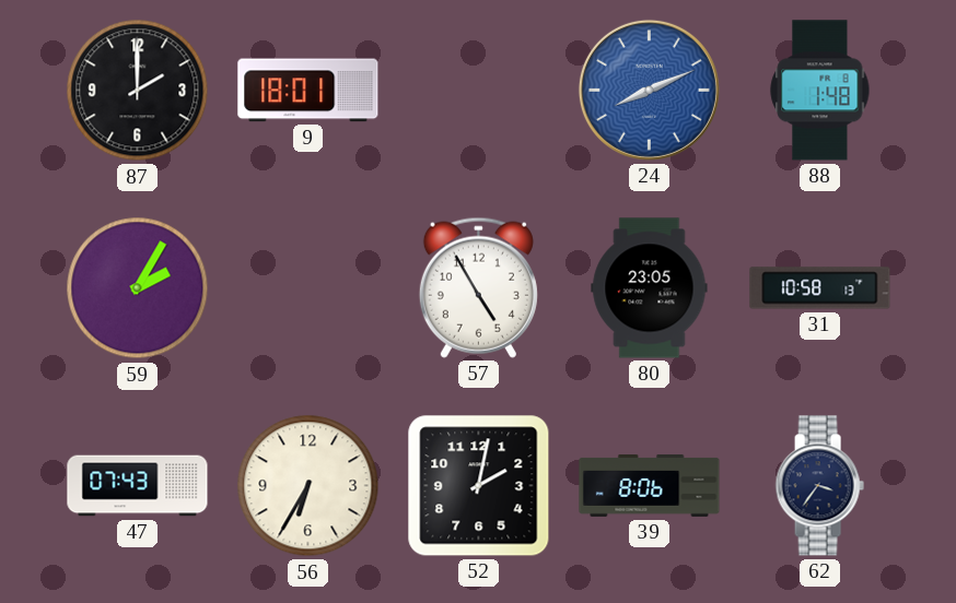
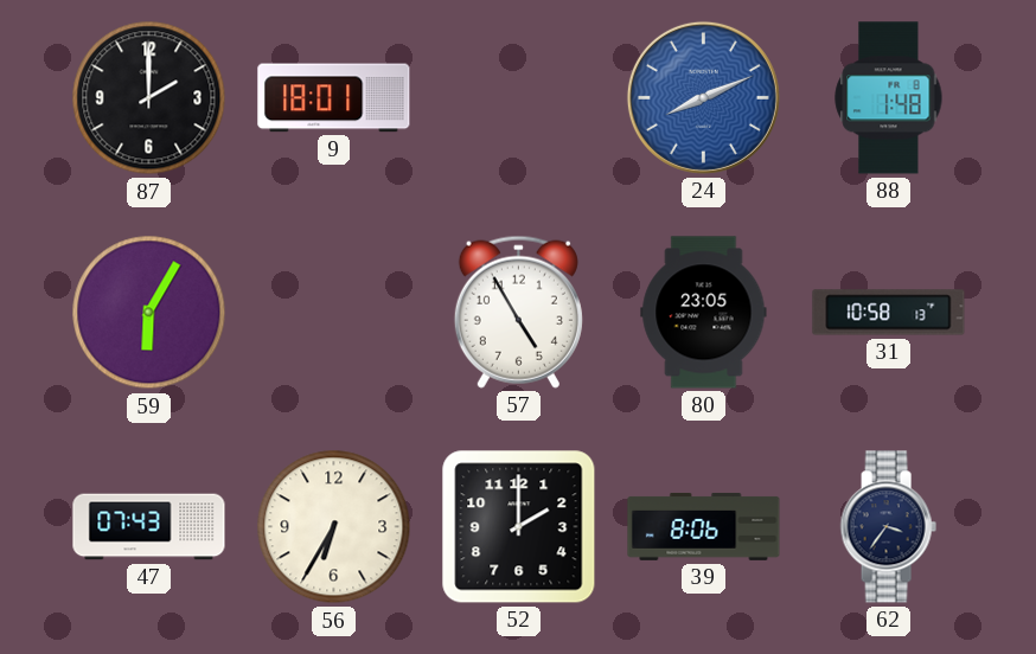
59: 2:05 -> 6:05 (149, 313)
52: 2:02 -> 2:00 (519, 527)
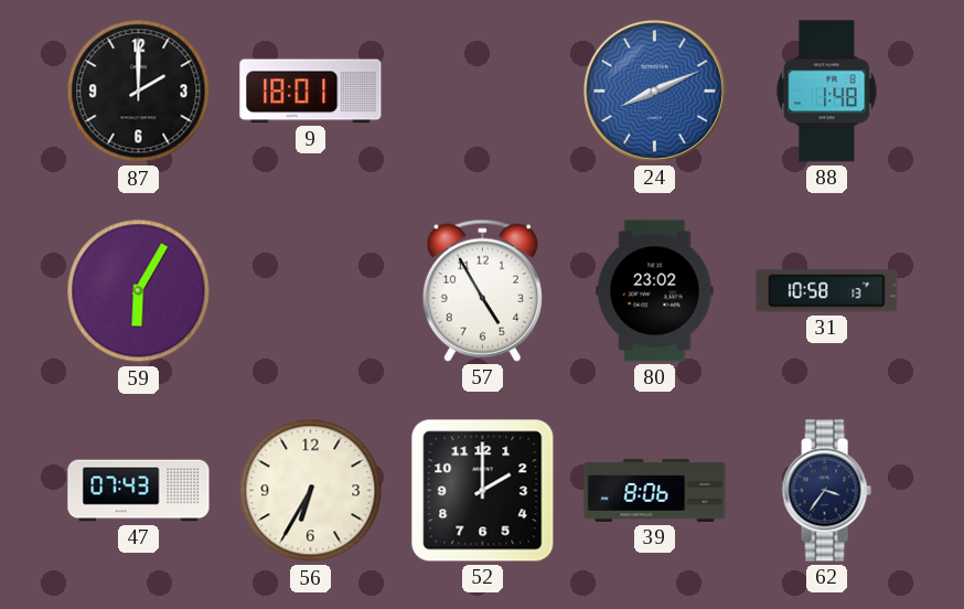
80: 23:05 -> 23:02 (655, 291)
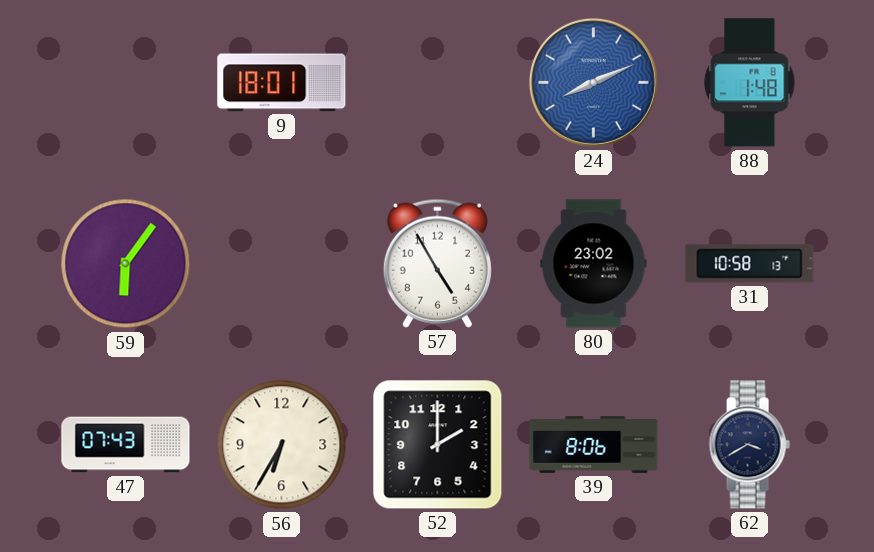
87: 2:00 -> none (139, 92)
59: 6:05 -> 6:06 (126, 264)
62: 3:36 -> 3:40 (749, 445)
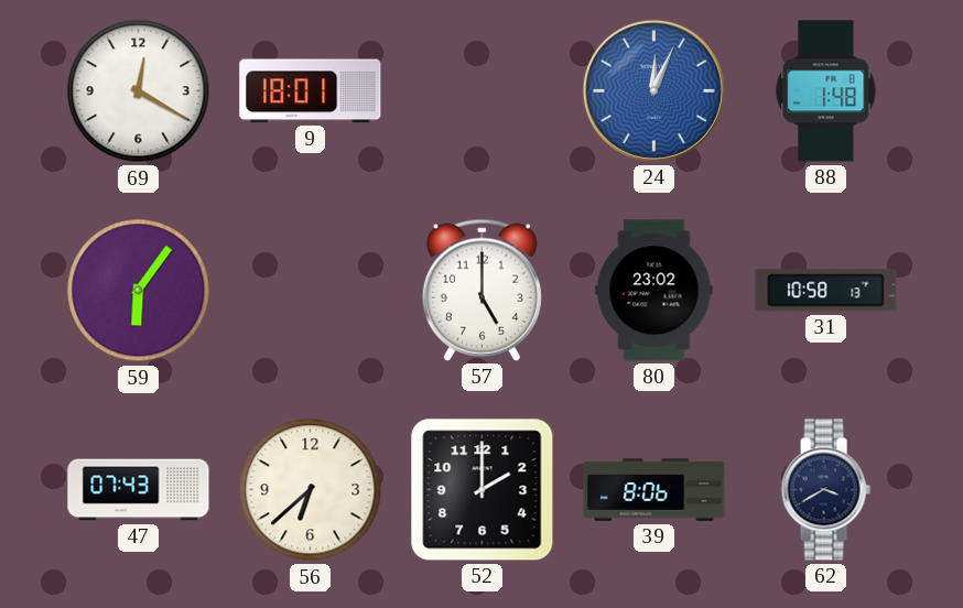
69: none -> 12:20 (139, 91)
24: 8:11 -> 12:04 (653, 90)
57: 4:55 -> 5:00 (481, 290)
56: 6:35 -> 6:38 (311, 490)
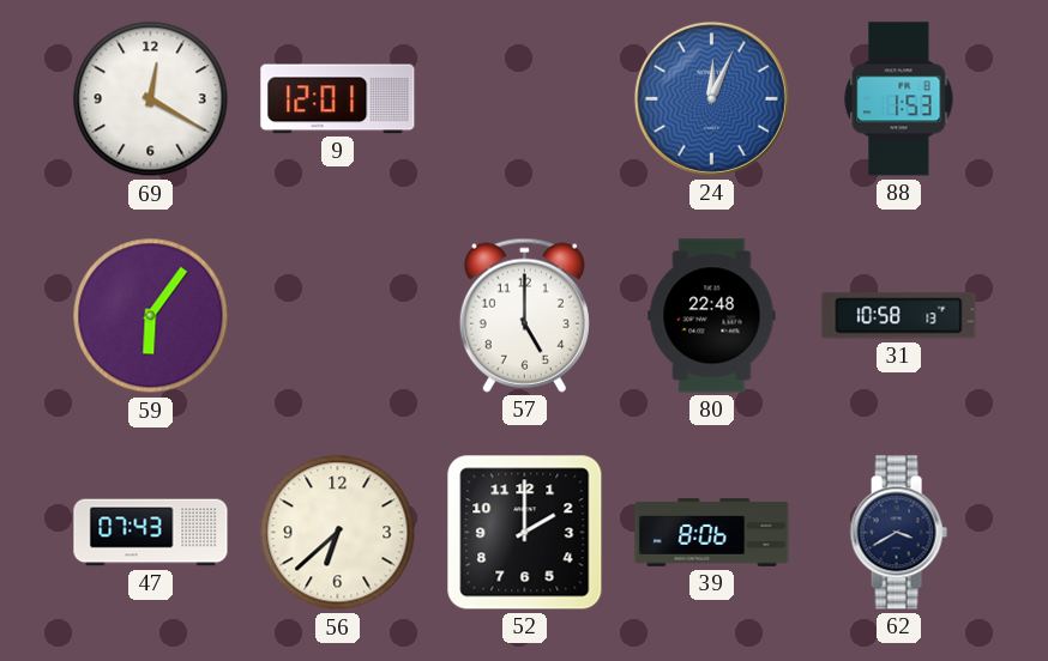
9: 18:01 -> 12:01 (338, 99)
88: 1:48 -> 1:53 (899, 99)
80: 23:02 -> 22:48 (712, 316)
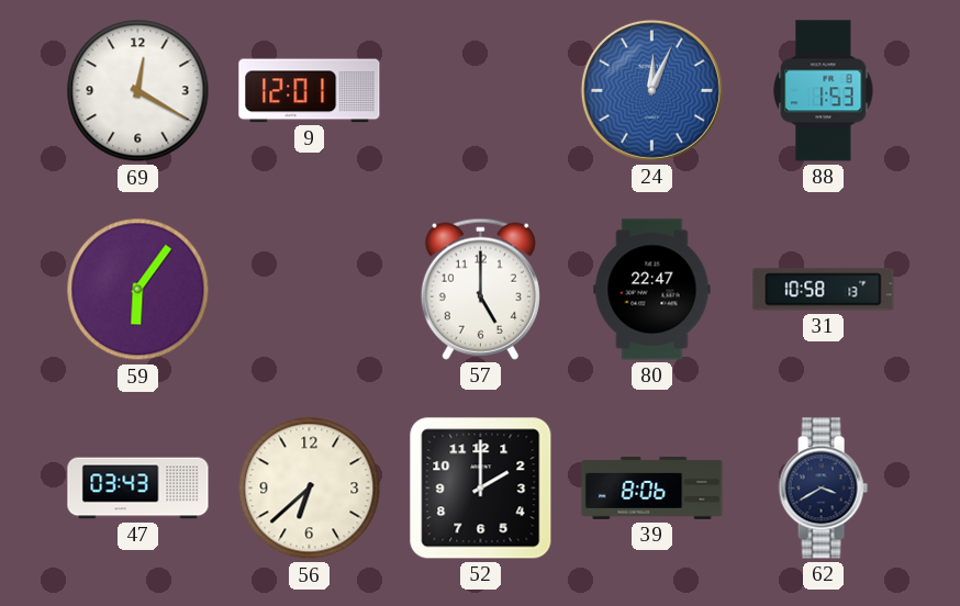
80: 22:48 -> 22:47 (652, 290)
47: 07:43 -> 03:43 (138, 489)
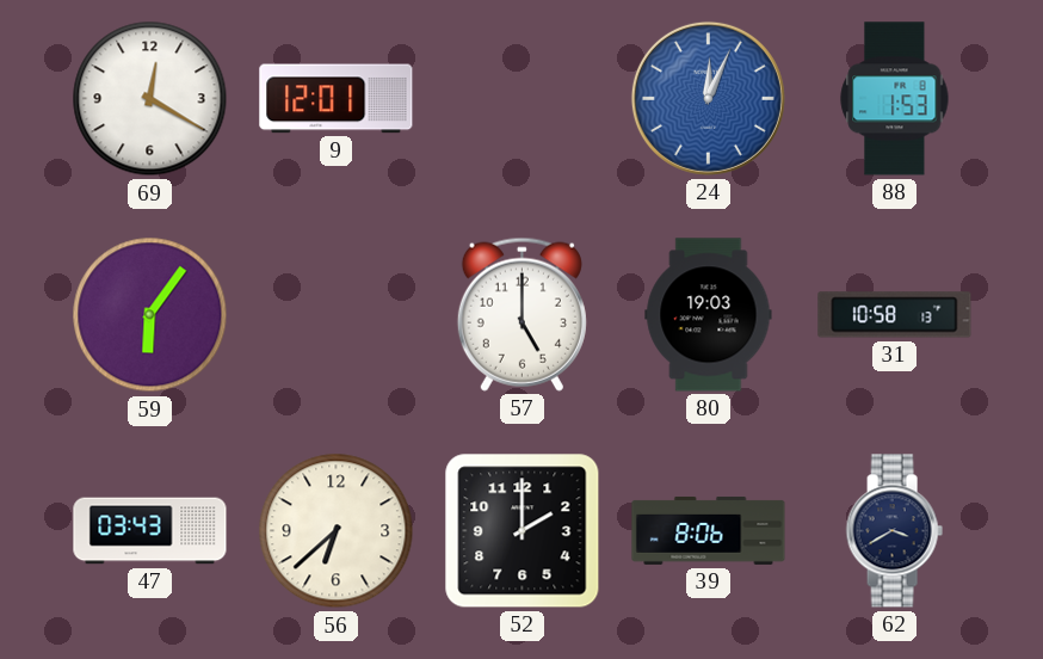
80: 22:47 -> 19:03 (709, 315)
